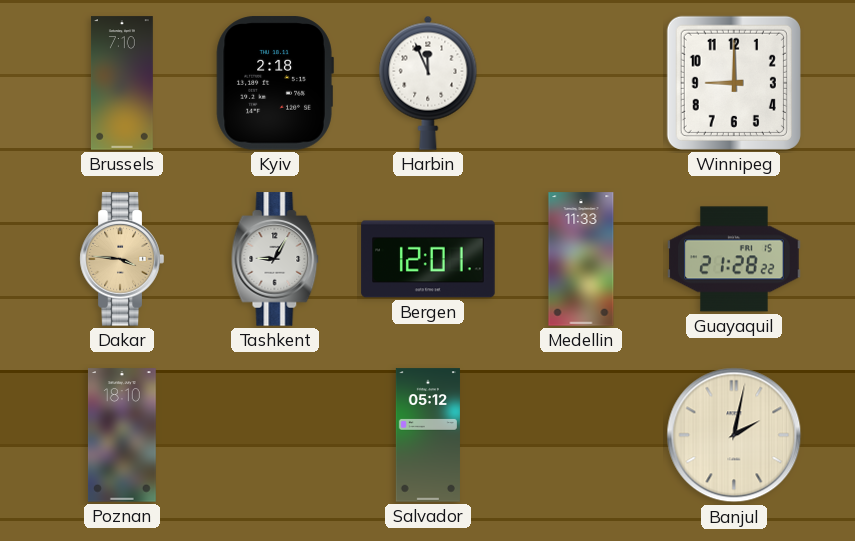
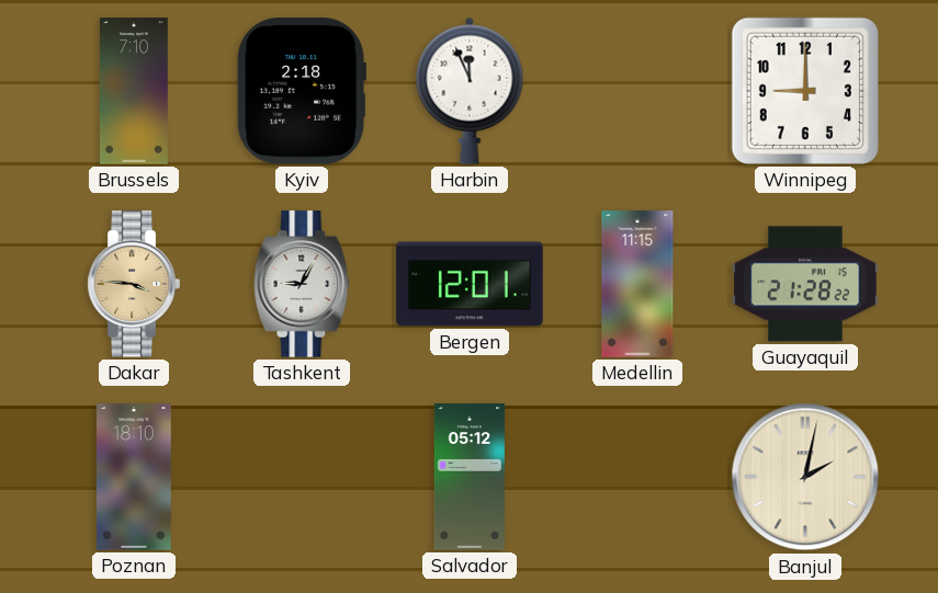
Medellin: 11:33 -> 11:15 (637, 284)
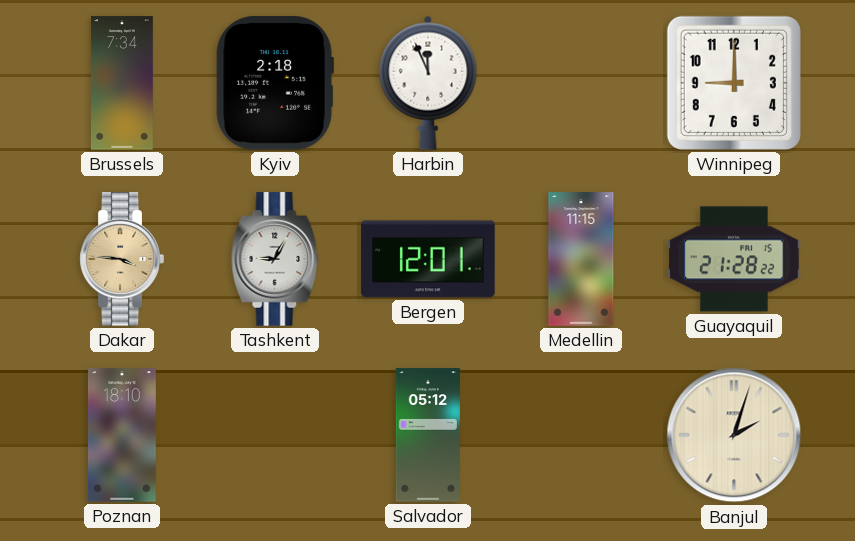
Brussels: 7:10 -> 7:34 (122, 83)
Banjul: 2:02 -> 2:03 (734, 435)
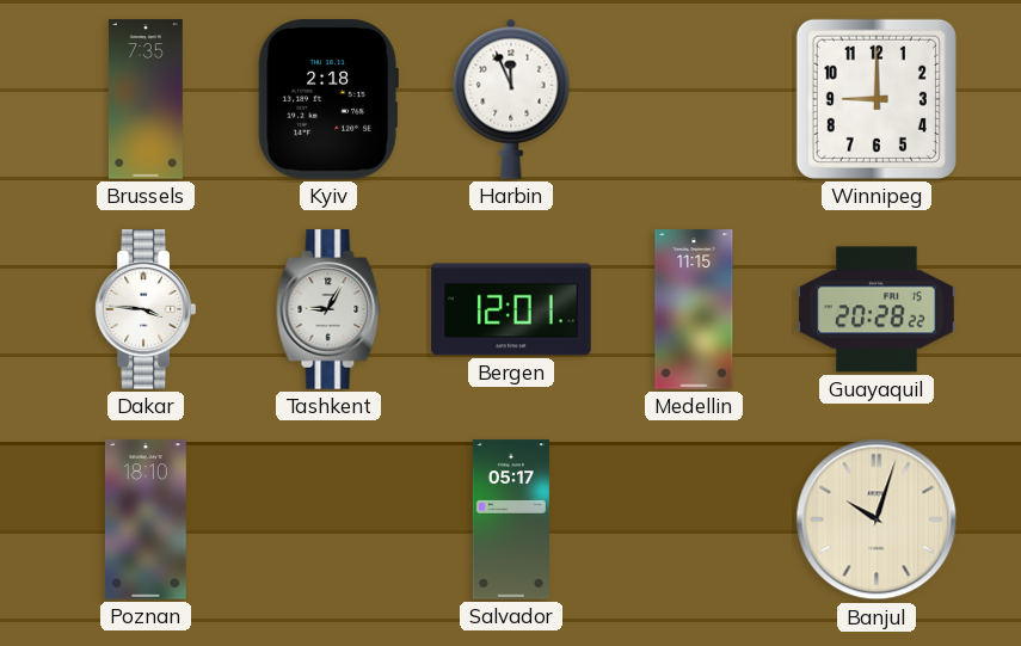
Brussels: 7:34 -> 7:35 (146, 99)
Dakar dial: champagne -> white (146, 309)
Guayaquil: 21:28 -> 20:28 (877, 309)
Salvador: 05:12 -> 05:17 (511, 519)
Banjul: 2:03 -> 10:03 (877, 519)
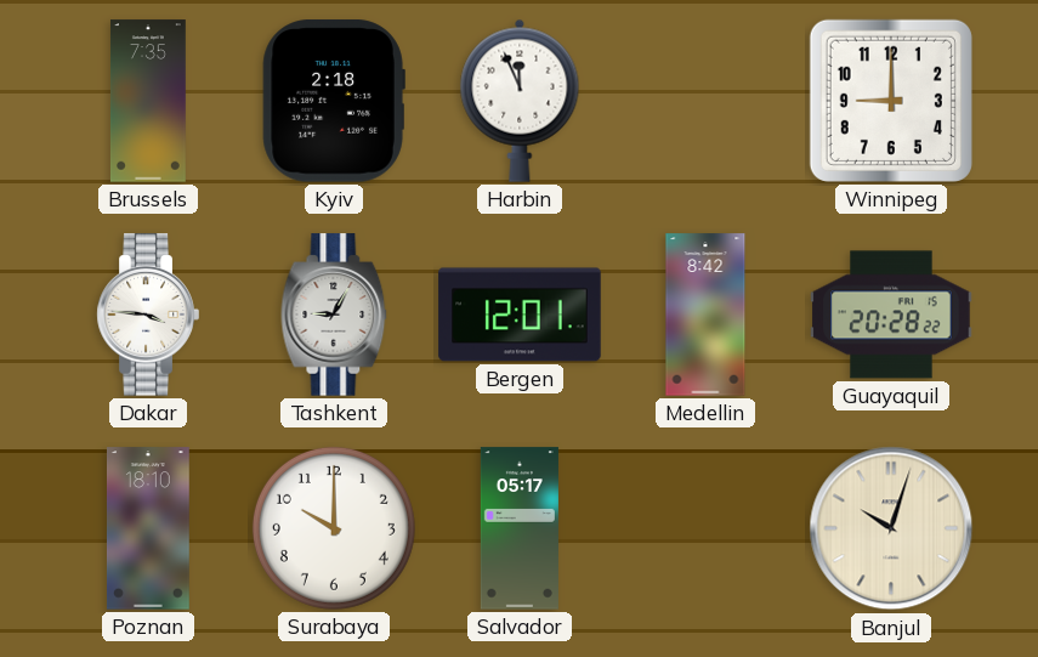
Medellin: 11:15 -> 8:42 (705, 315)
Surabaya: none -> 10:00 (334, 528)
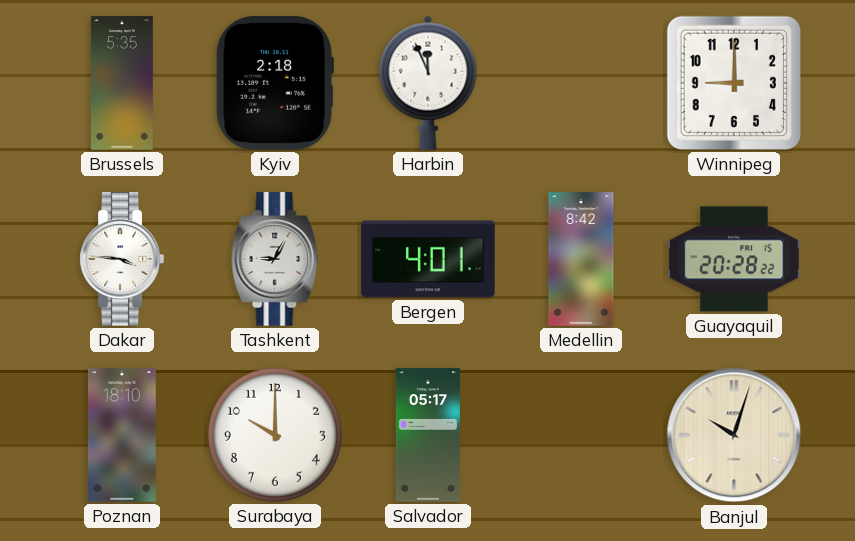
Brussels: 7:35 -> 5:35 (122, 83)
Bergen: 12:01 -> 4:01 (428, 259)
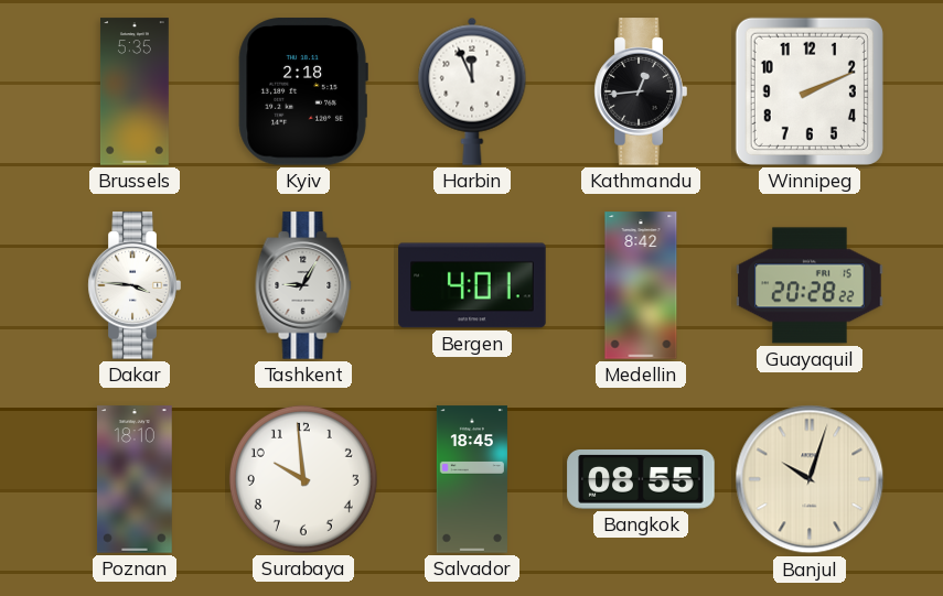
Kathmandu: none -> 12:44 (641, 91)
Winnipeg: 9:00 -> 2:11 (810, 91)
Surabaya: 10:00 -> 9:59 (303, 479)
Salvador: 05:17 -> 18:45 (472, 479)
Bangkok: none -> 08:55 (641, 480)
